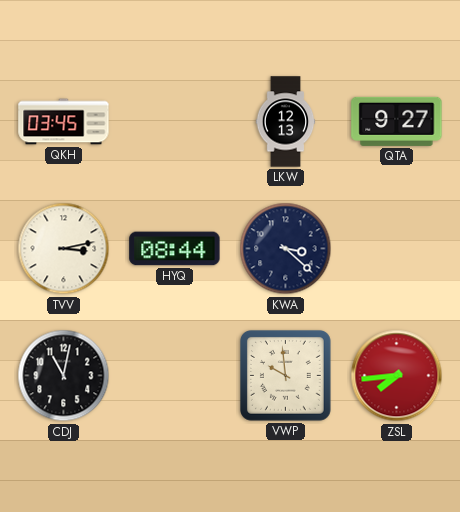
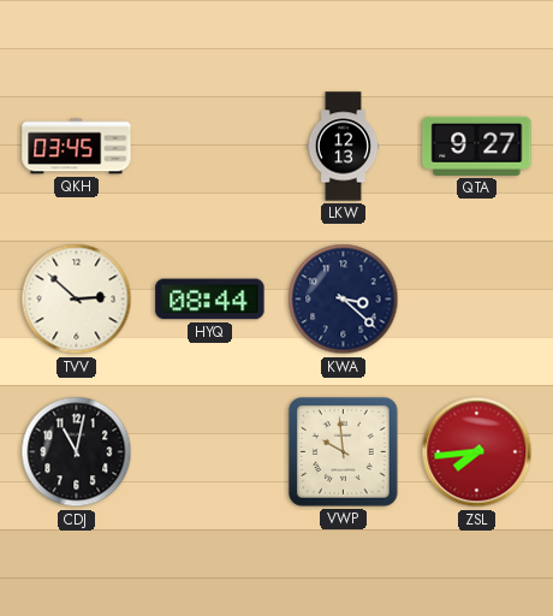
TVV: 3:13 -> 2:52 (77, 300)
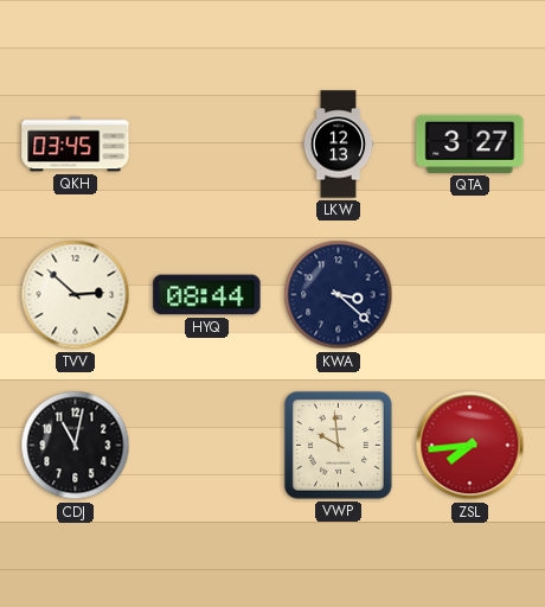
QTA: 9:27 -> 3:27 (470, 143)
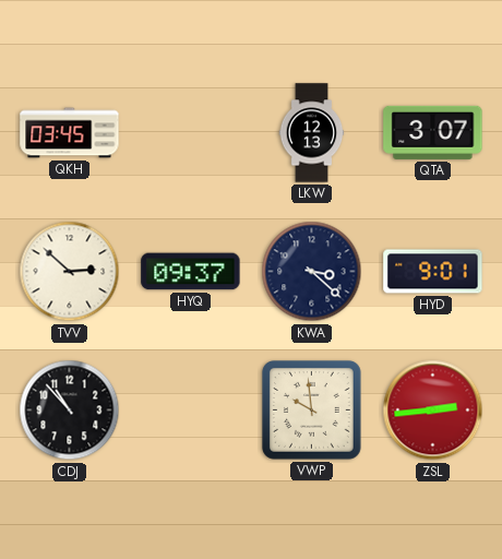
QTA: 3:27 -> 3:07 (433, 132)
HYQ: 08:44 -> 09:37 (191, 272)
HYD: none -> 9:01 (433, 272)
CDJ: 11:02 -> 10:53 (70, 411)
ZSL: 7:44 -> 2:44 (433, 411)
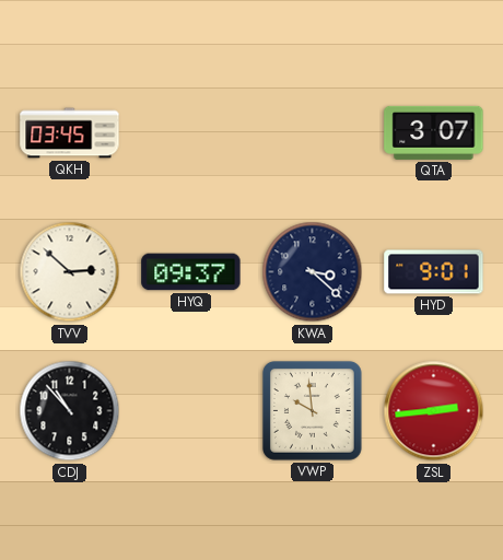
LKW: 12:13 -> none (312, 133)
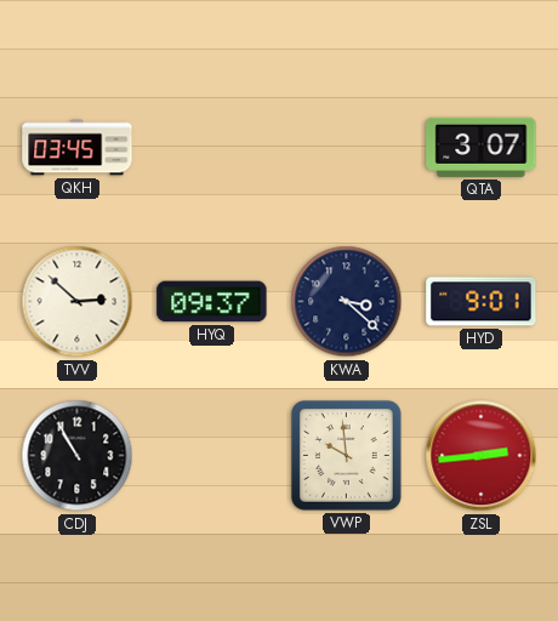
CDJ: 10:53 -> 10:55 (78, 456)
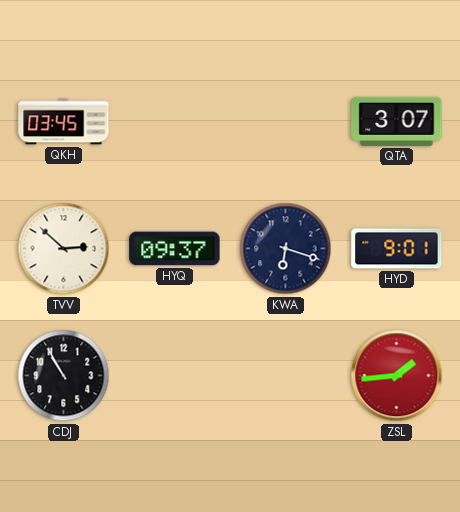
KWA: 3:22 -> 6:18 (286, 249)
VWP: 9:59 -> none (347, 456)
ZSL: 2:44 -> 1:44 (397, 376)
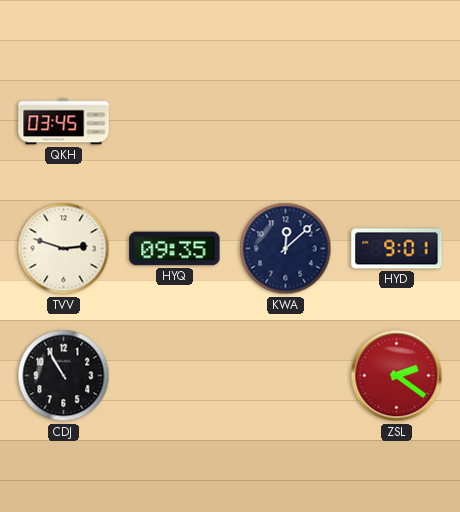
QTA: 3:07 -> none (397, 121)
TVV: 2:52 -> 2:48 (64, 249)
HYQ: 09:37 -> 09:35 (175, 249)
KWA: 6:18 -> 12:08 (286, 249)
ZSL: 1:44 -> 2:21 (397, 376)
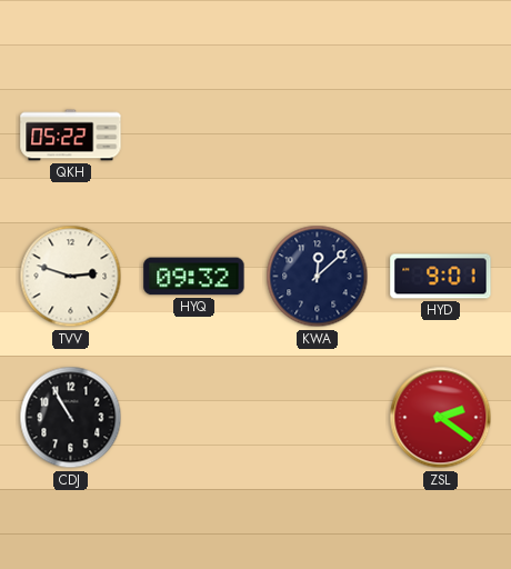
QKH: 03:45 -> 05:22 (71, 136)
HYQ: 09:35 -> 09:32 (194, 277)
